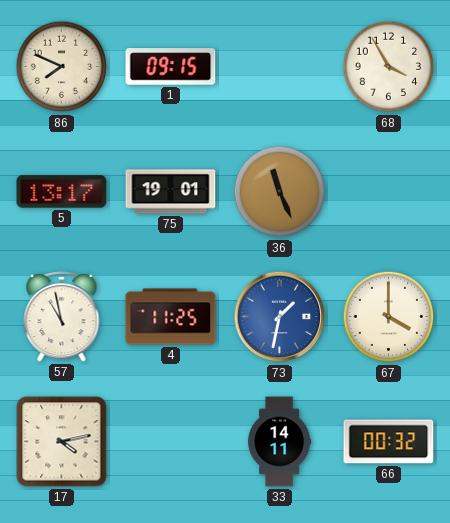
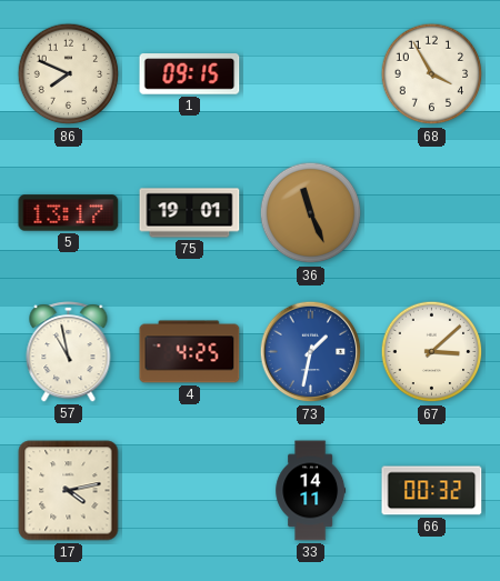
4: 11:25 -> 4:25 (190, 352)
67: 4:00 -> 3:08 (432, 352)
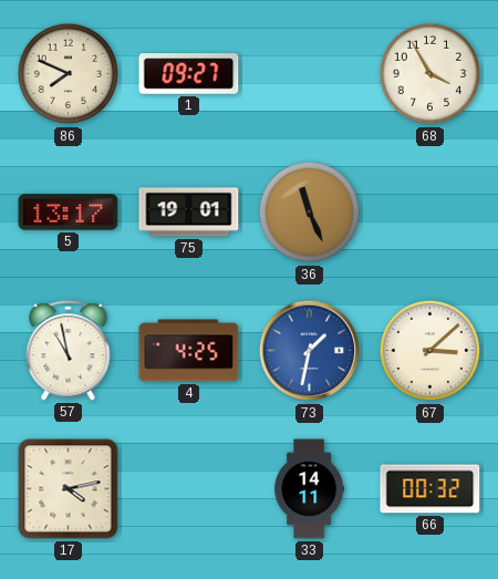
1: 09:15 -> 09:27 (189, 74)
